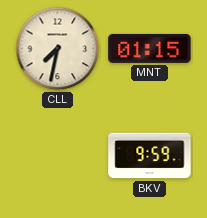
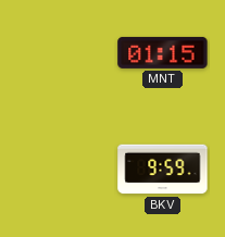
CLL: 7:32 -> none (58, 49)
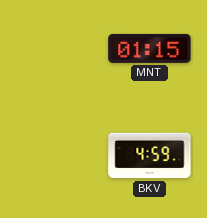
BKV: 9:59 -> 4:59 (150, 156)
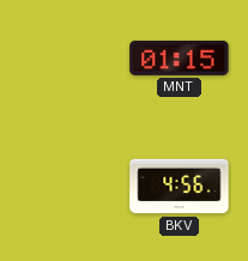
BKV: 4:59 -> 4:56 (180, 187)
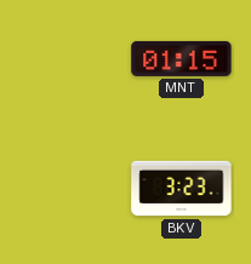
BKV: 4:56 -> 3:23 (182, 189)
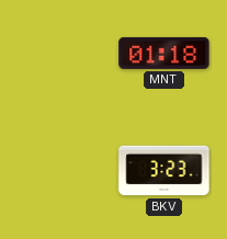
MNT: 01:15 -> 01:18 (164, 53)
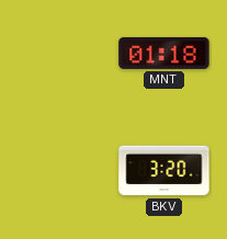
BKV: 3:23 -> 3:20 (164, 171)
